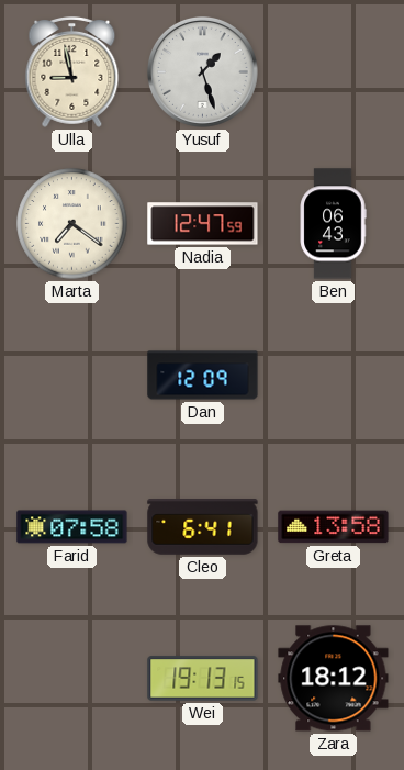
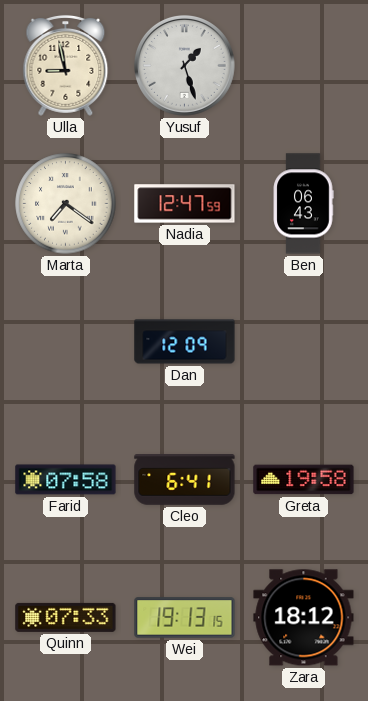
Greta: 13:58 -> 19:58 (304, 480)
Quinn: none -> 07:33 (66, 617)
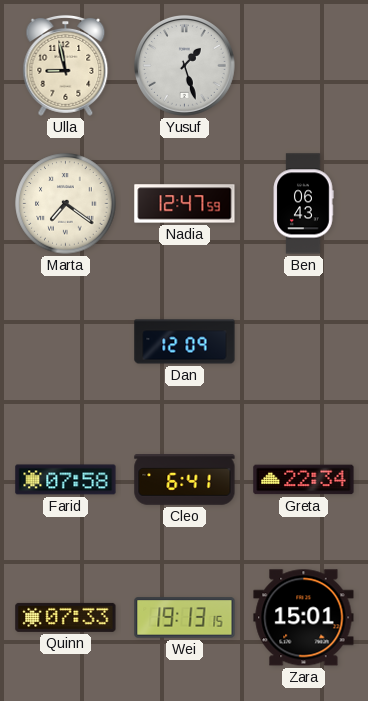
Greta: 19:58 -> 22:34 (304, 480)
Zara: 18:12 -> 15:01 (304, 618)
